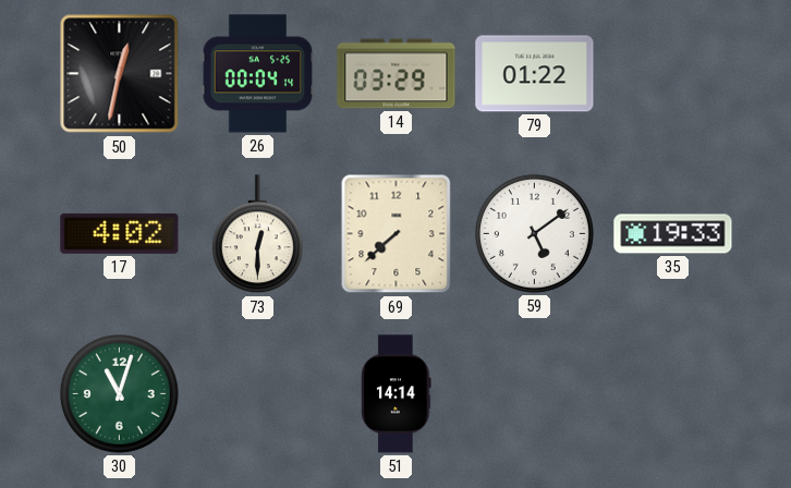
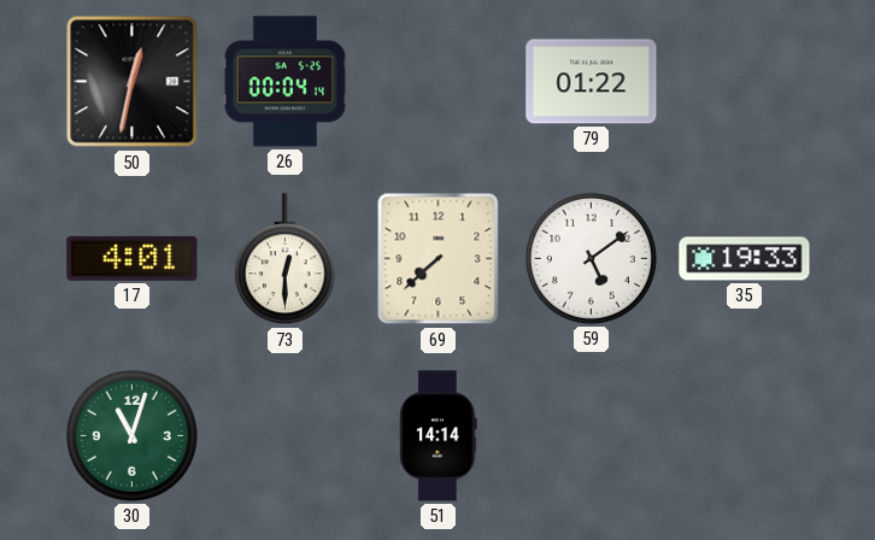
14: 03:29 -> none (397, 74)
17: 4:02 -> 4:01 (133, 258)
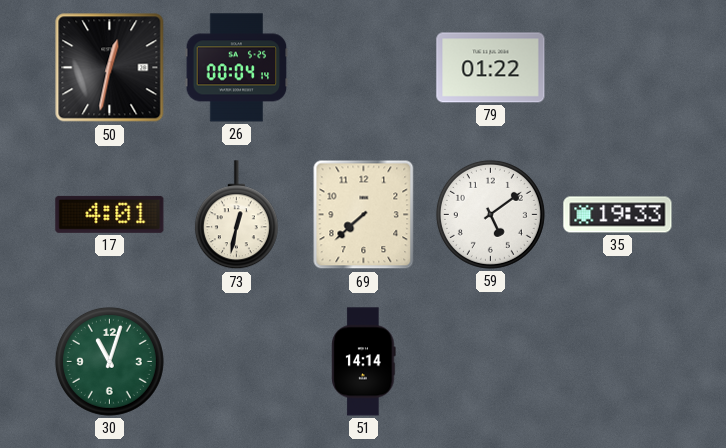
73: 12:30 -> 12:32 (236, 215)
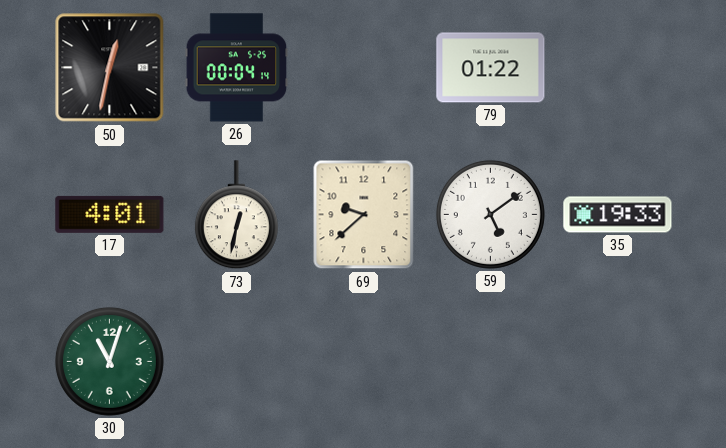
69: 7:38 -> 9:38 (364, 215)
51: 14:14 -> none (364, 362)
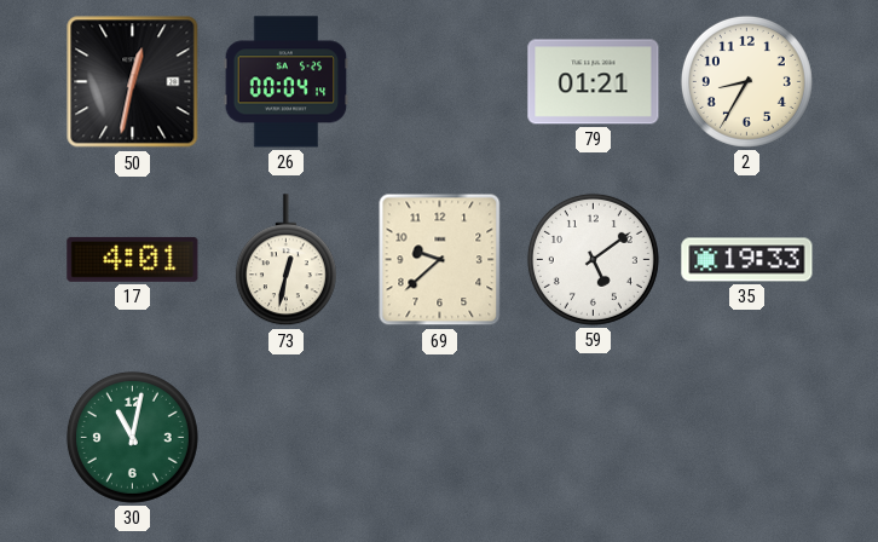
79: 01:22 -> 01:21 (594, 82)
2: none -> 8:35 (746, 81)
30: 11:03 -> 11:02 (132, 437)
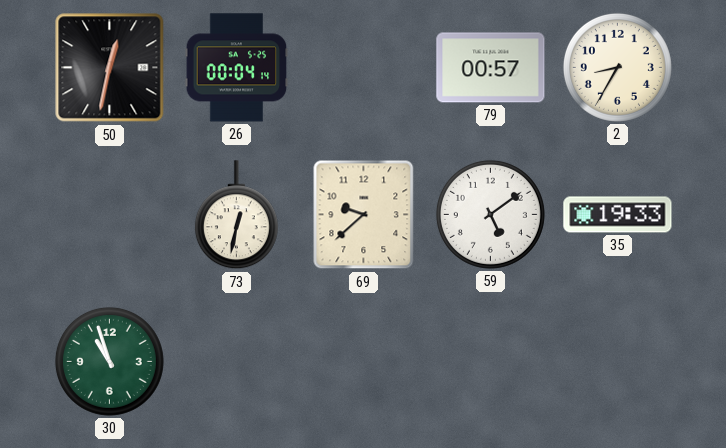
79: 01:21 -> 00:57 (491, 68)
17: 4:01 -> none (133, 259)
30: 11:02 -> 10:57 (109, 361)
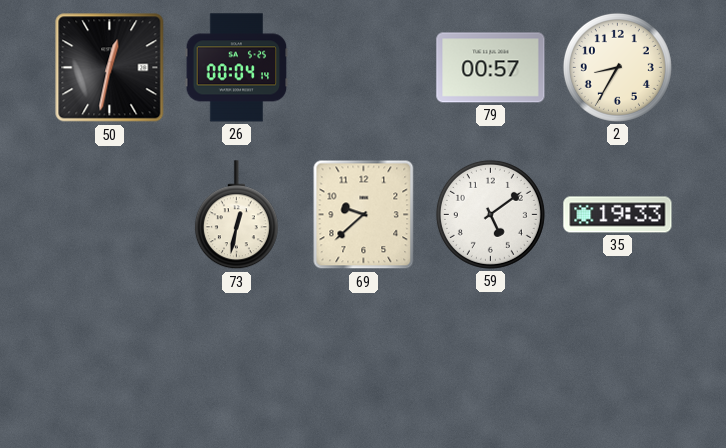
30: 10:57 -> none (109, 361)
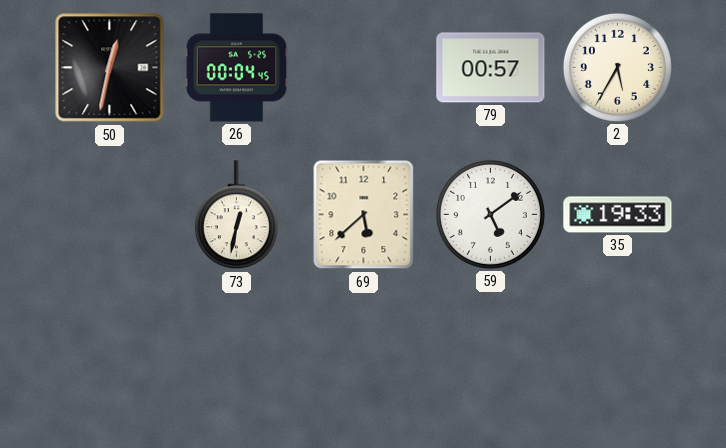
26: 00:04:14 -> 00:04:45 (237, 68)
2: 8:35 -> 5:35 (617, 67)
69: 9:38 -> 5:38 (364, 215)
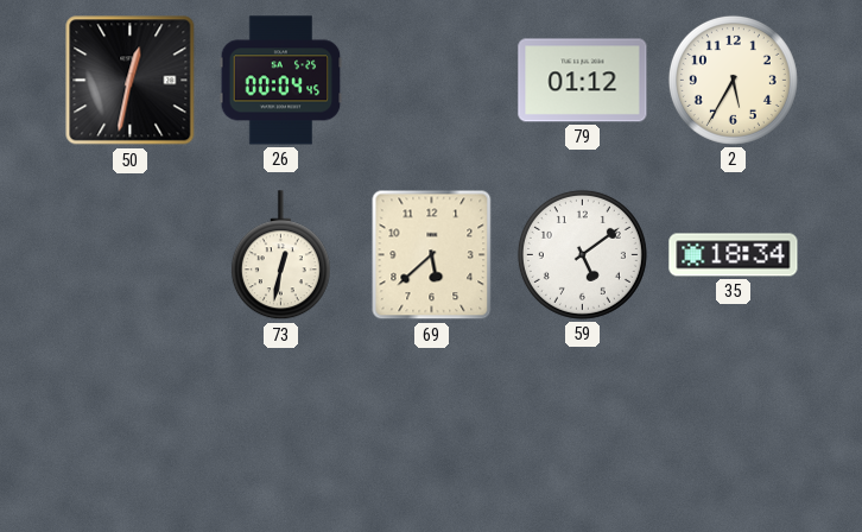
79: 00:57 -> 01:12 (583, 81)
35: 19:33 -> 18:34 (734, 255)
